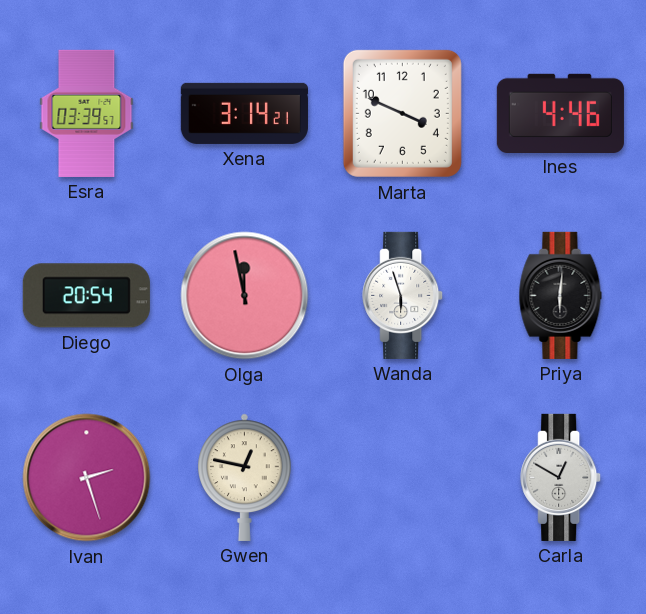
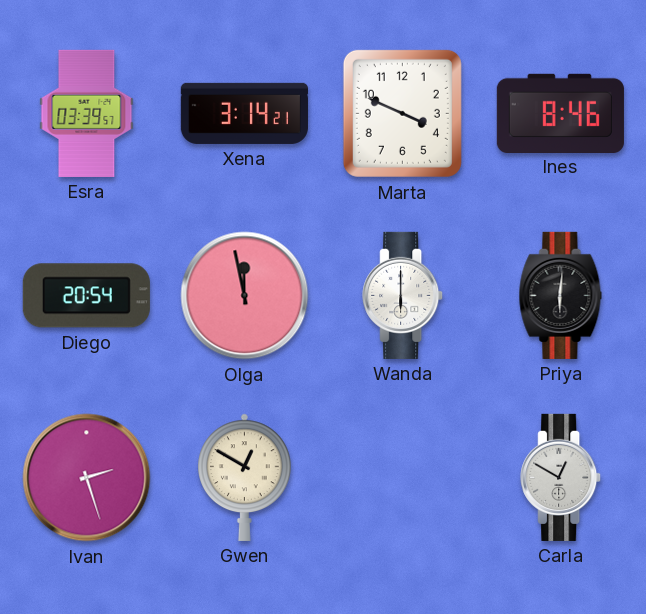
Ines: 4:46 -> 8:46 (560, 113)
Wanda: 5:57 -> 6:00 (403, 295)
Gwen: 12:47 -> 12:50 (245, 477)
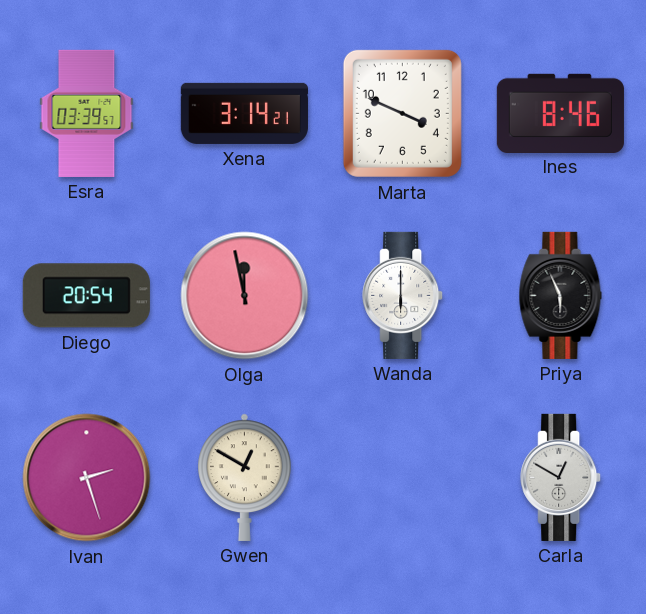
Priya: 6:01 -> 5:56 (561, 295)
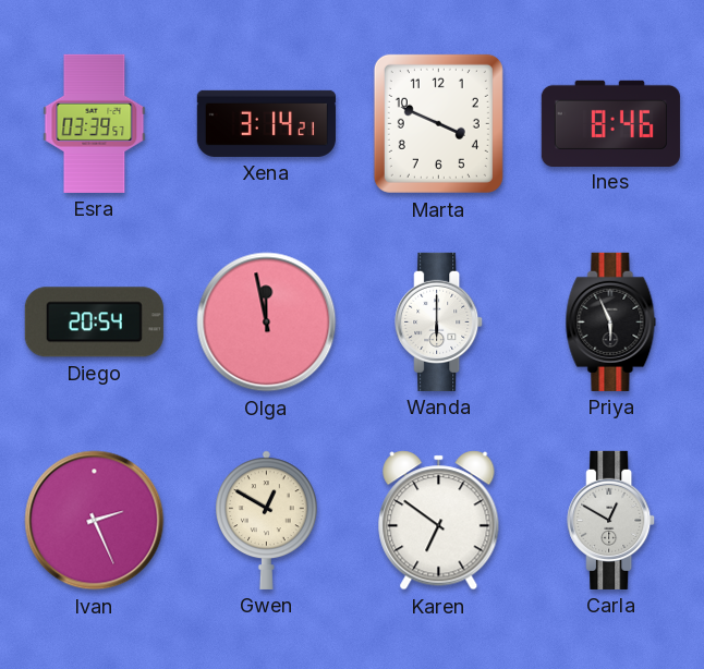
Ivan: 2:27 -> 2:26 (95, 521)
Karen: none -> 6:51 (439, 521)
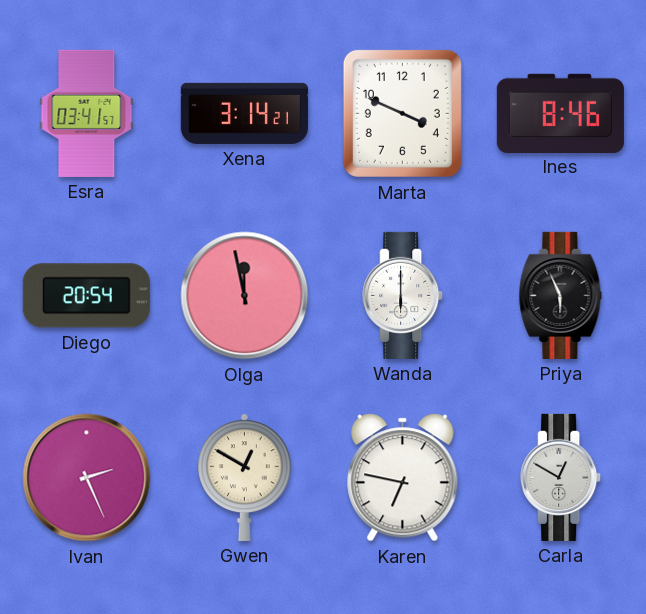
Esra: 03:39 -> 03:41 (87, 113)
Karen: 6:51 -> 6:47 (403, 478)
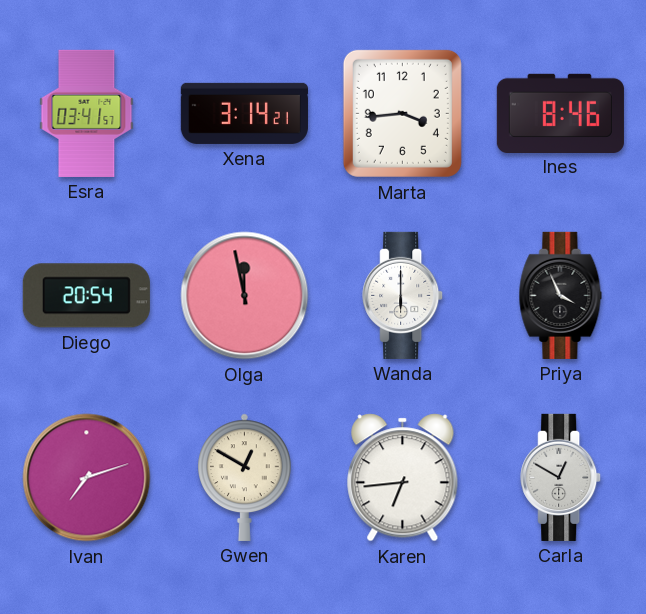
Marta: 3:49 -> 3:44 (402, 113)
Priya: 5:56 -> 3:56 (561, 295)
Ivan: 2:26 -> 7:12 (87, 478)
Karen: 6:47 -> 6:44 (403, 478)
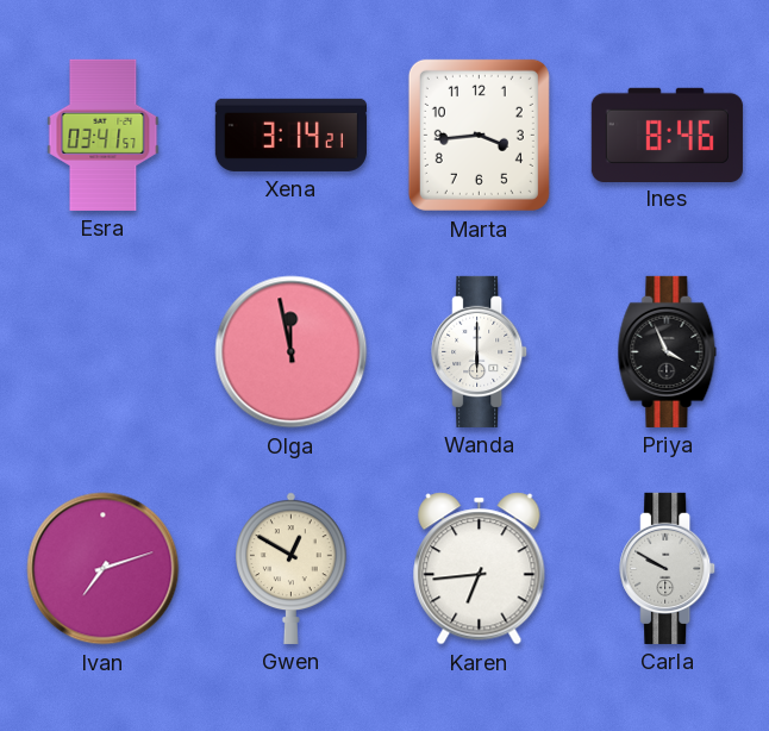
Diego: 20:54 -> none (86, 296)
Carla: 12:50 -> 9:50 (668, 568)
